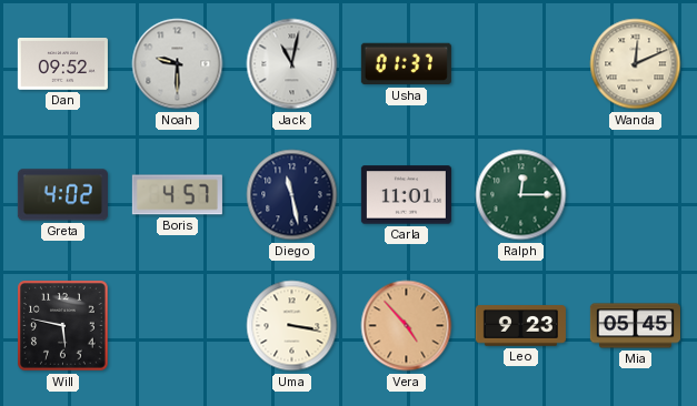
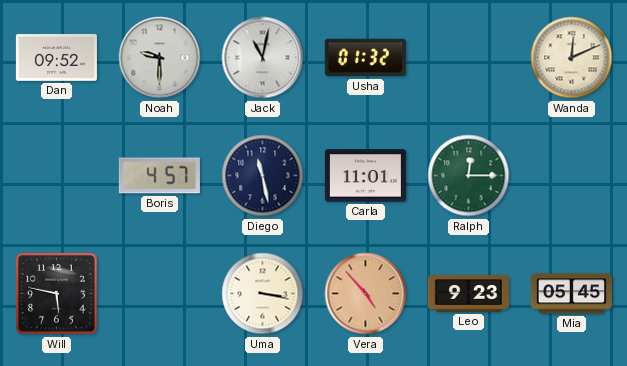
Usha: 01:37 -> 01:32 (365, 58)
Greta: 4:02 -> none (62, 195)
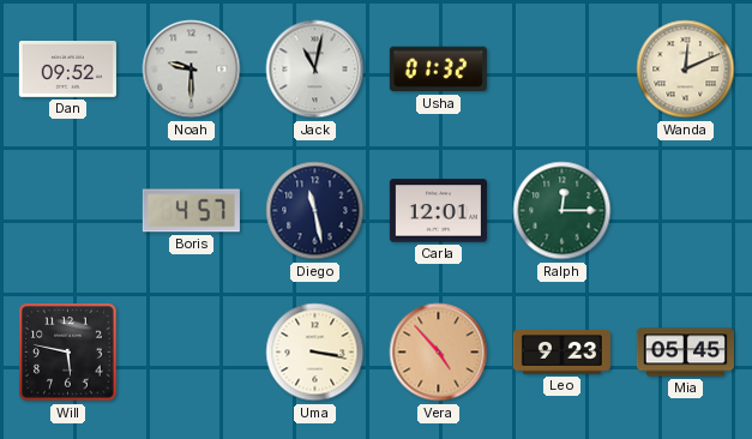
Carla: 11:01 -> 12:01 (438, 211)
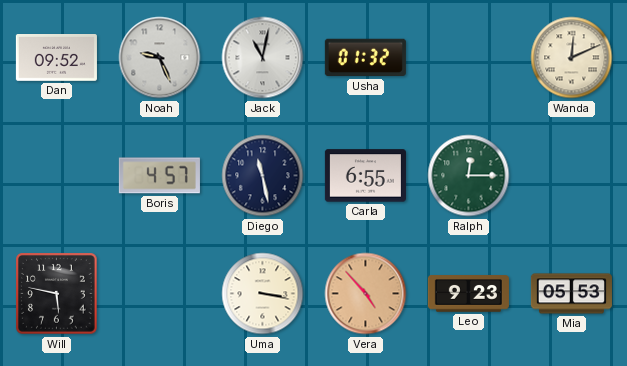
Noah: 9:30 -> 9:26 (160, 58)
Carla: 12:01 -> 6:55 (365, 176)
Mia: 05:45 -> 05:53 (571, 294)
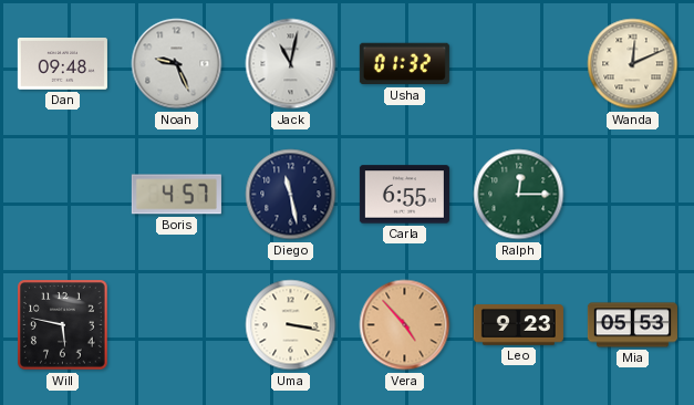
Dan: 09:52 -> 09:48 (62, 64)
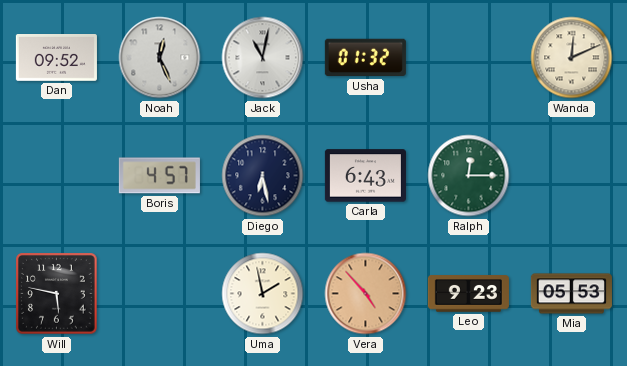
Dan: 09:48 -> 09:52 (56, 58)
Noah: 9:26 -> 12:26 (160, 58)
Diego: 11:28 -> 6:28 (263, 176)
Carla: 6:55 -> 6:43 (365, 176)
Uma: 3:17 -> 1:58 (263, 294)
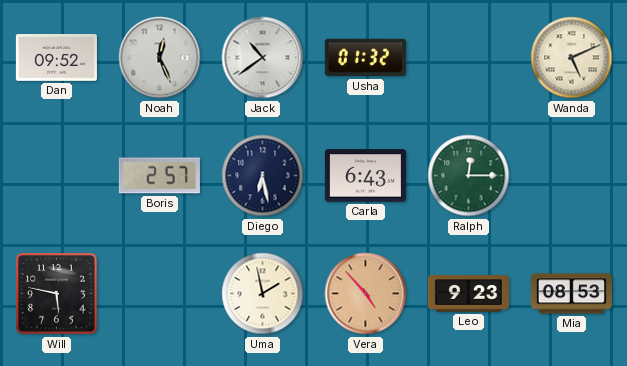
Jack: 11:02 -> 10:39 (263, 58)
Wanda: 12:11 -> 5:11 (572, 58)
Boris: 4:57 -> 2:57 (159, 176)
Mia: 05:53 -> 08:53 (571, 294)
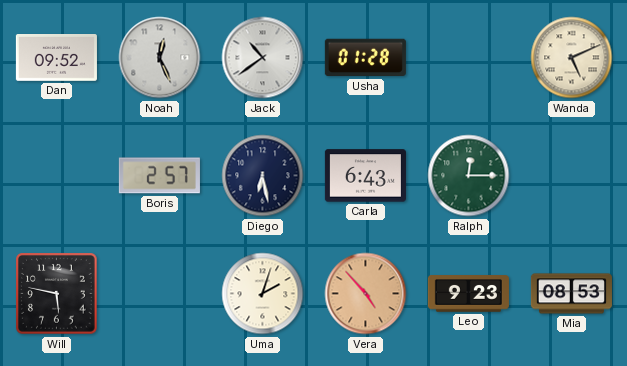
Usha: 01:32 -> 01:28 (365, 58)
Uma: 1:58 -> 2:03 (263, 294)
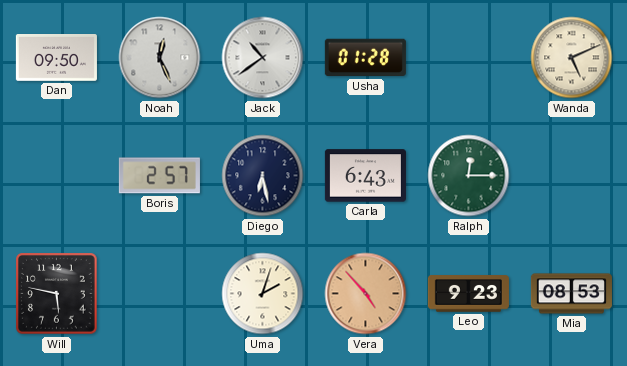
Dan: 09:52 -> 09:50 (56, 58)
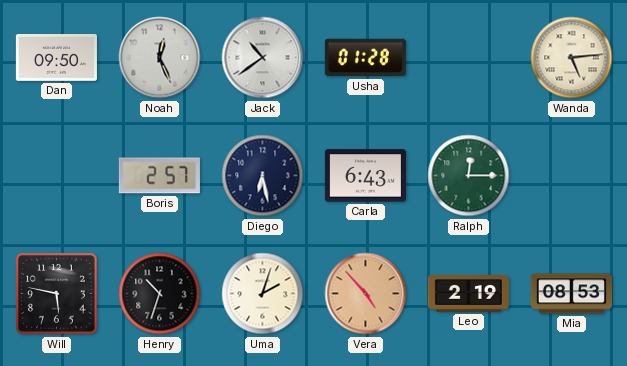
Wanda: 5:11 -> 5:14 (572, 58)
Henry: none -> 10:33 (160, 294)
Leo: 9:23 -> 2:19 (468, 294)
